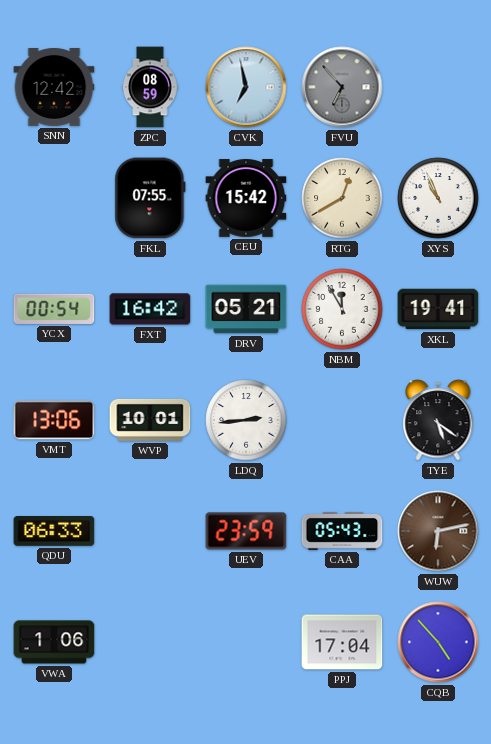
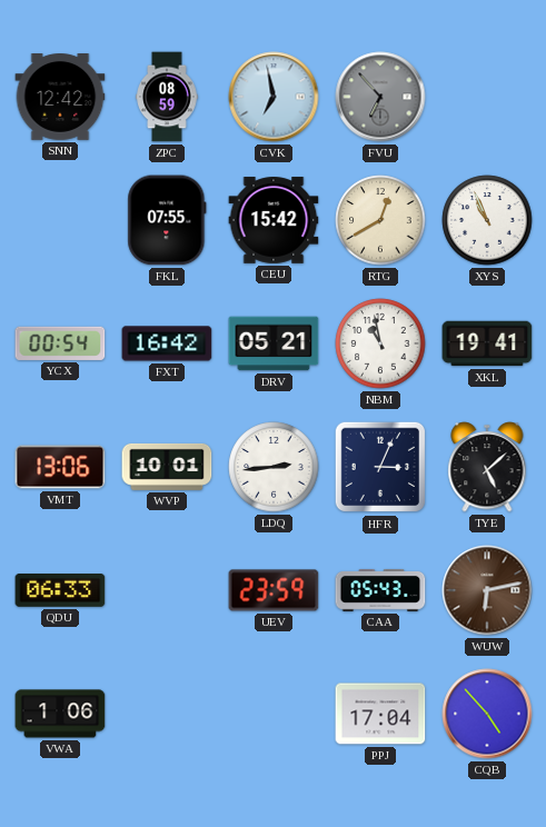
NBM: 11:55 -> 10:58 (380, 343)
HFR: none -> 3:04 (380, 467)
TYE: 5:21 -> 5:08 (487, 467)
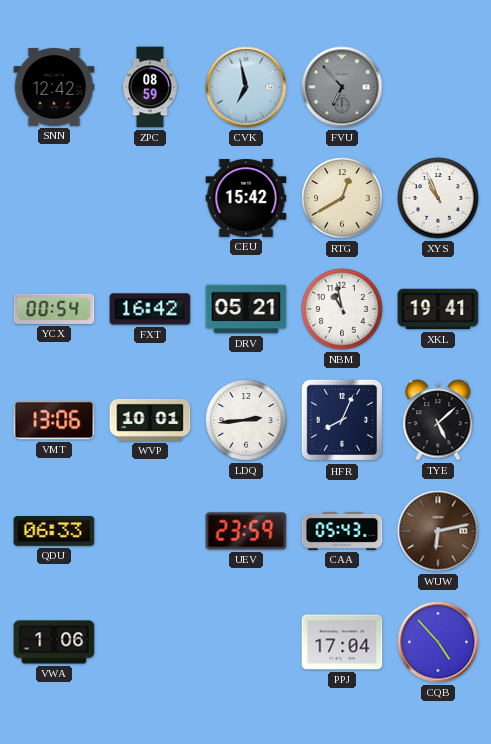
FKL: 07:55 -> none (167, 220)
HFR: 3:04 -> 8:04 (342, 420)
